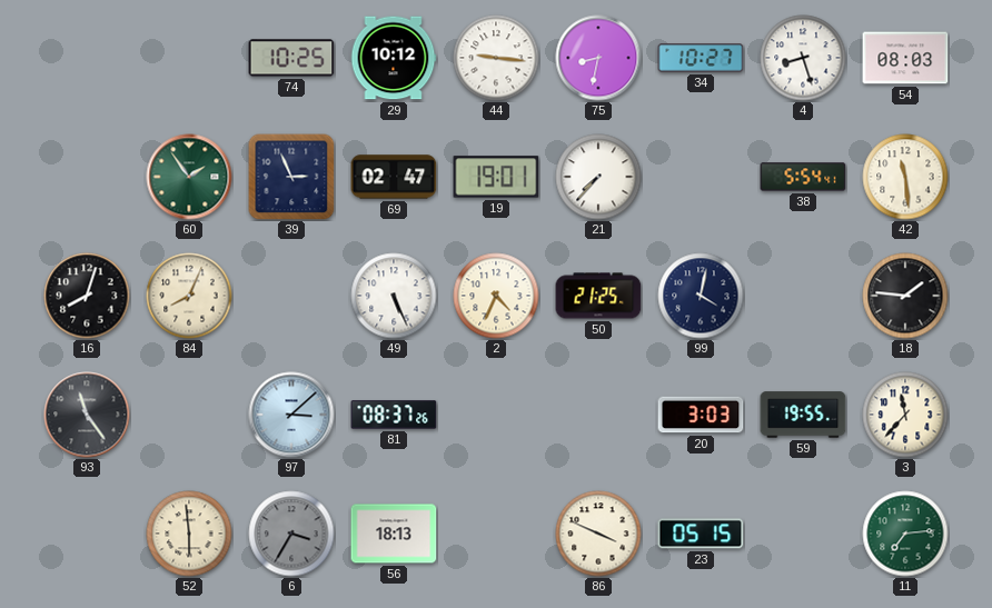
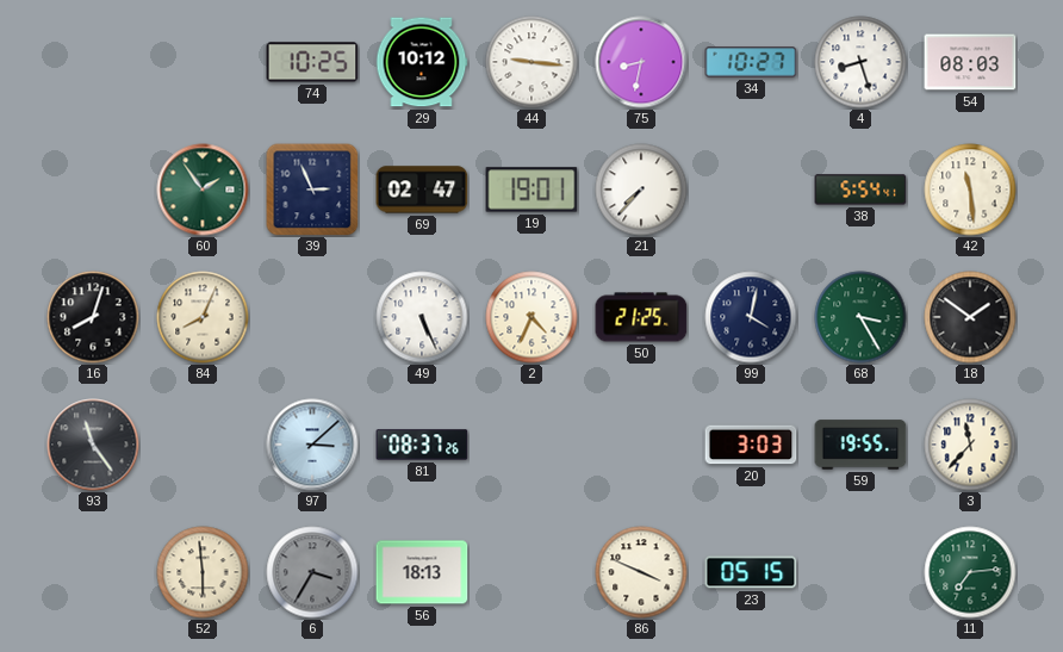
68: none -> 3:25 (860, 317)
18: 1:46 -> 1:51 (970, 317)
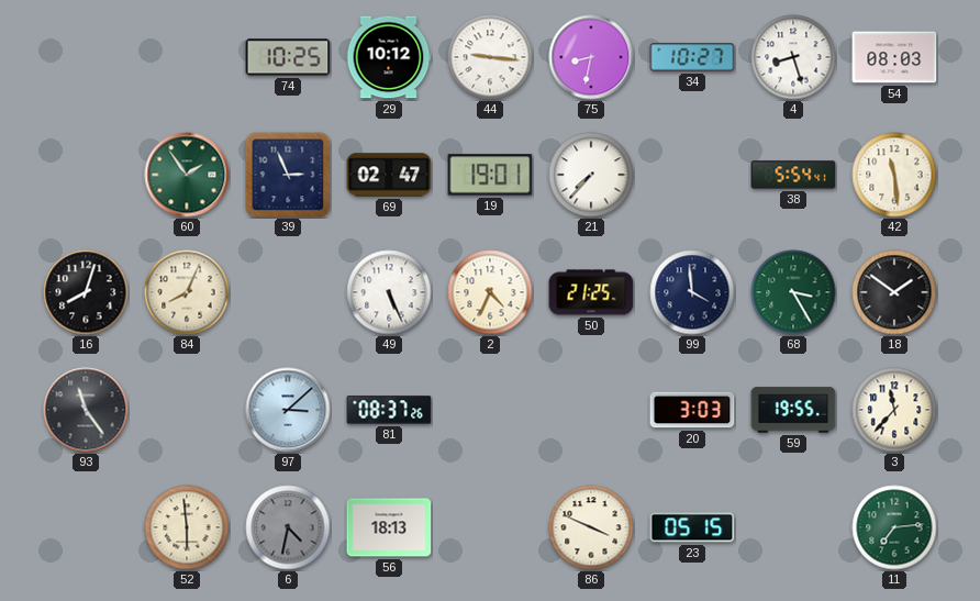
99: 4:02 -> 3:59 (692, 292)
6: 3:35 -> 4:32 (288, 527)
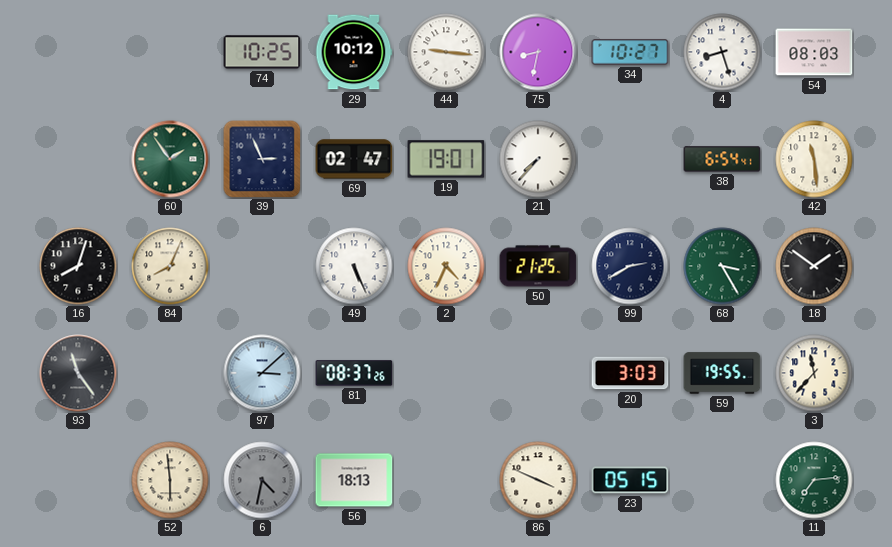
38: 5:54 -> 6:54 (722, 159)
99: 3:59 -> 2:40 (630, 266)
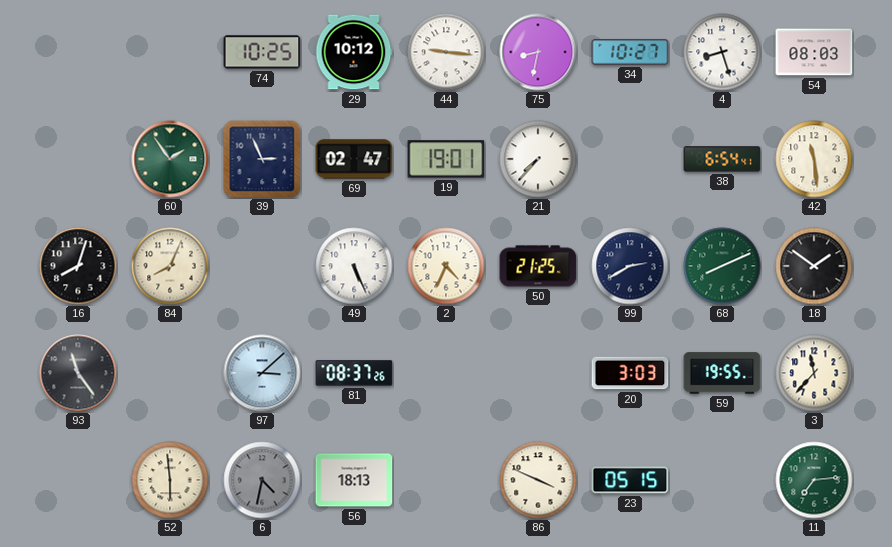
68: 3:25 -> 8:11 (722, 266)
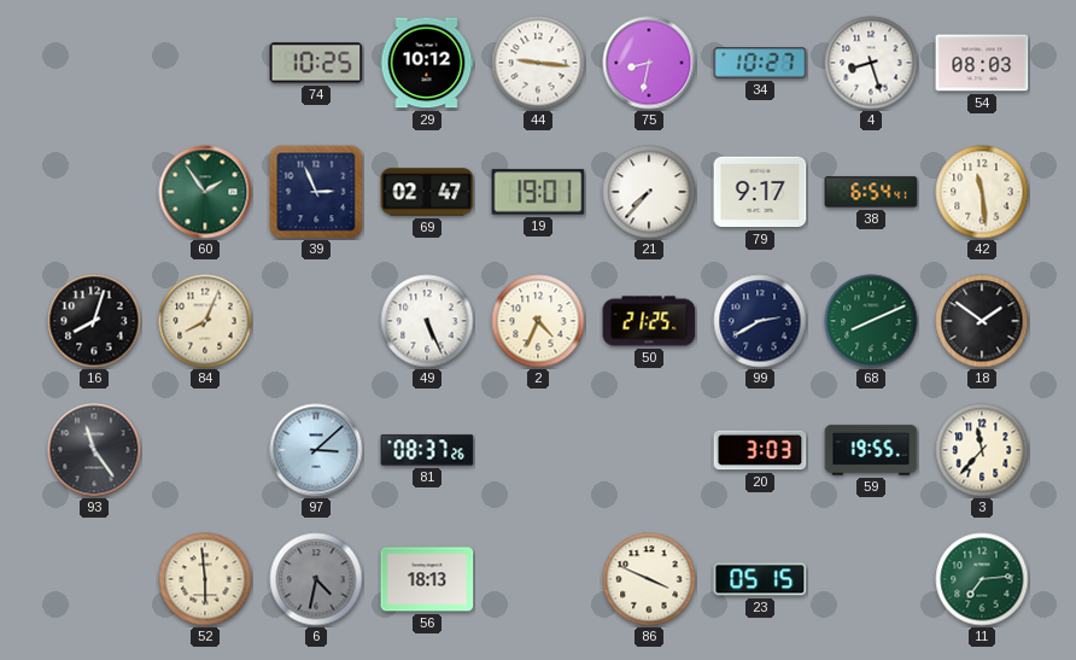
79: none -> 9:17 (760, 192)
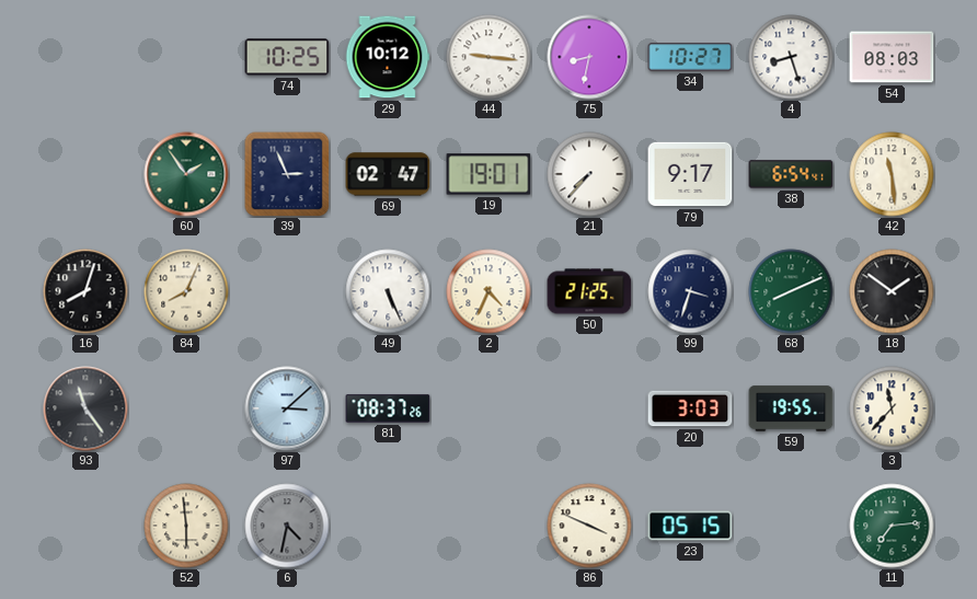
99: 2:40 -> 3:33 (690, 291)
56: 18:13 -> none (427, 579)
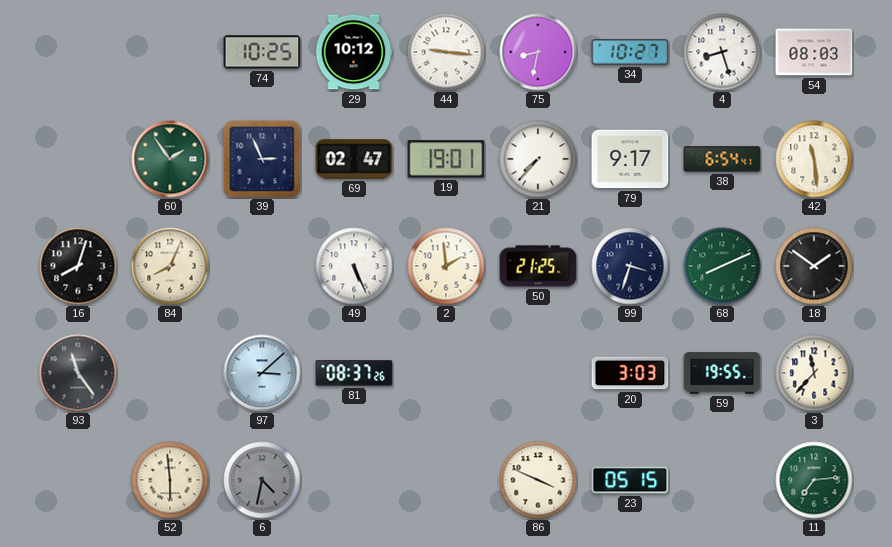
2: 4:34 -> 1:59 (446, 266)
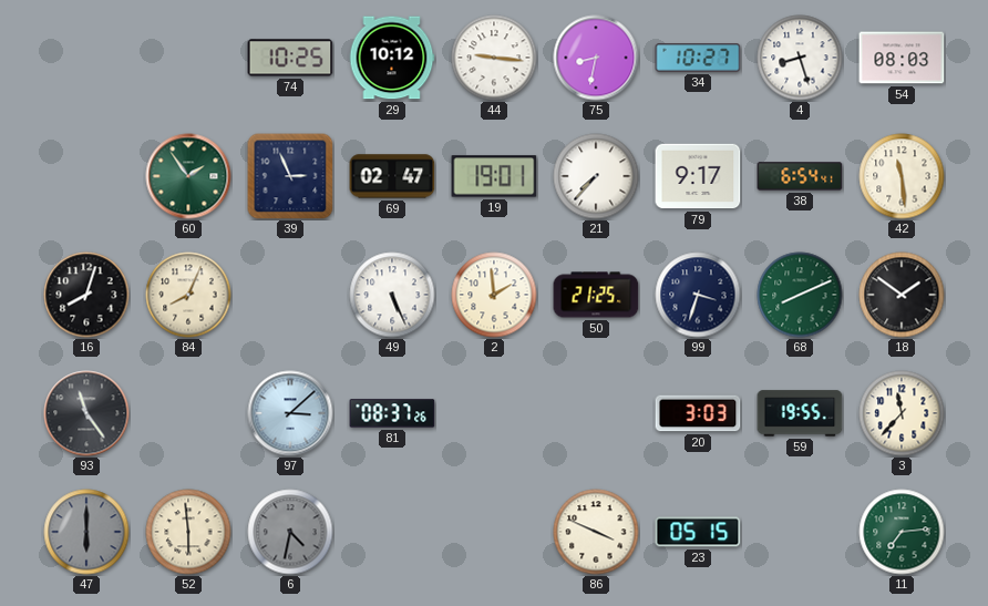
47: none -> 6:00 (86, 532)
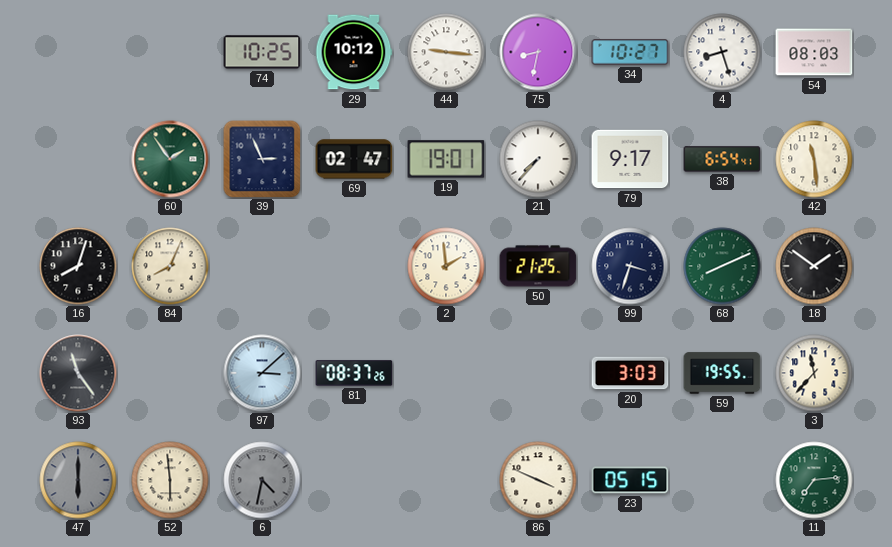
49: 5:26 -> none (392, 295)
